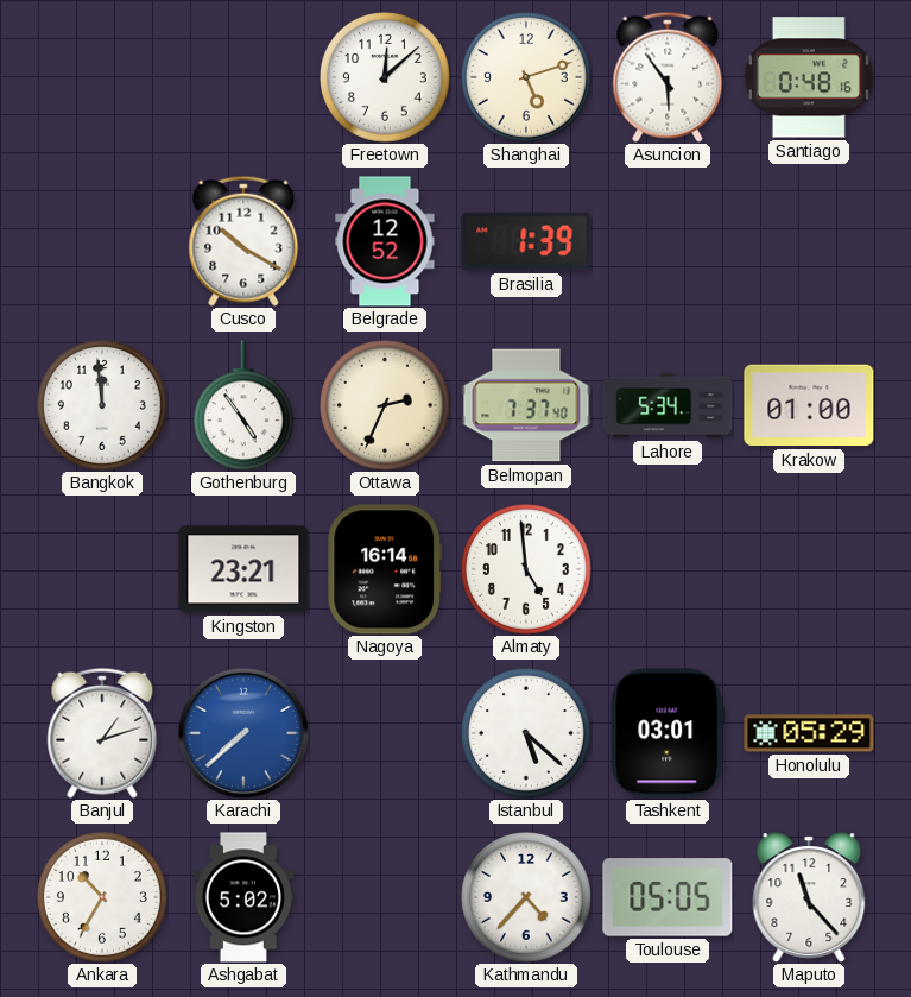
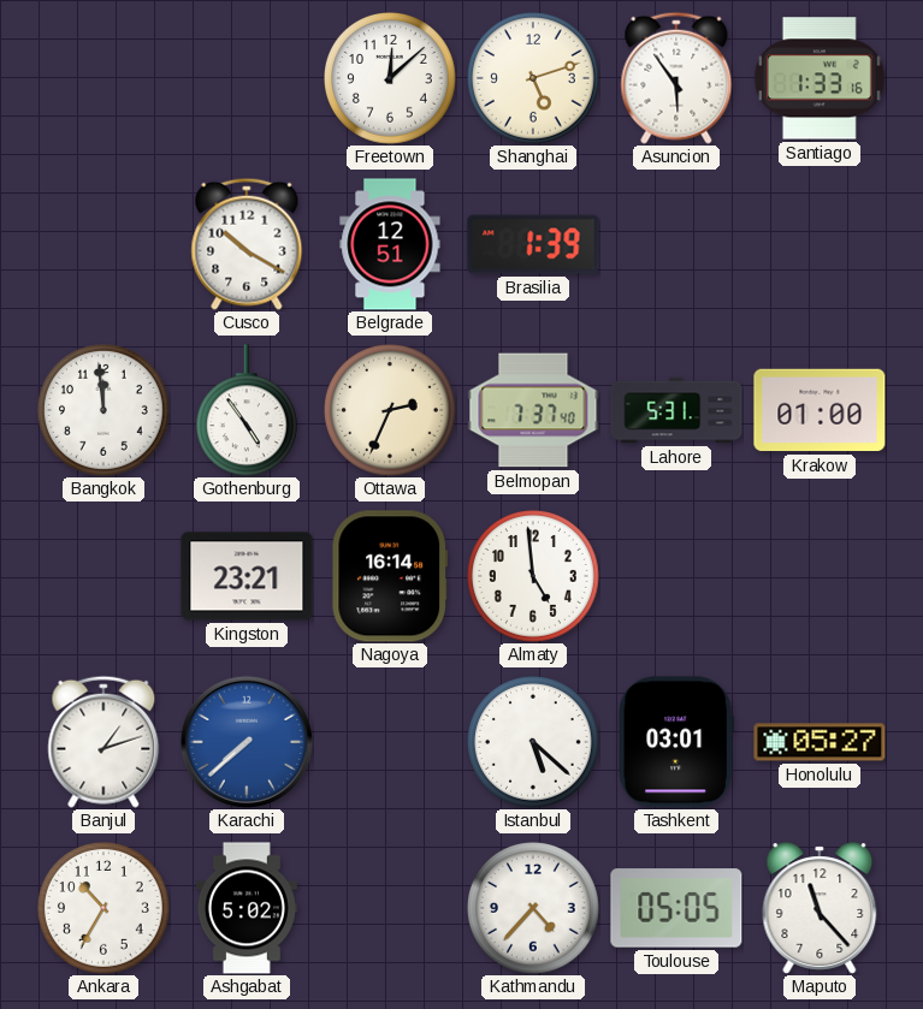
Santiago: 0:48 -> 1:33 (820, 78)
Belgrade: 12:52 -> 12:51 (390, 244)
Lahore: 5:34 -> 5:31 (676, 410)
Honolulu: 05:29 -> 05:27 (820, 742)
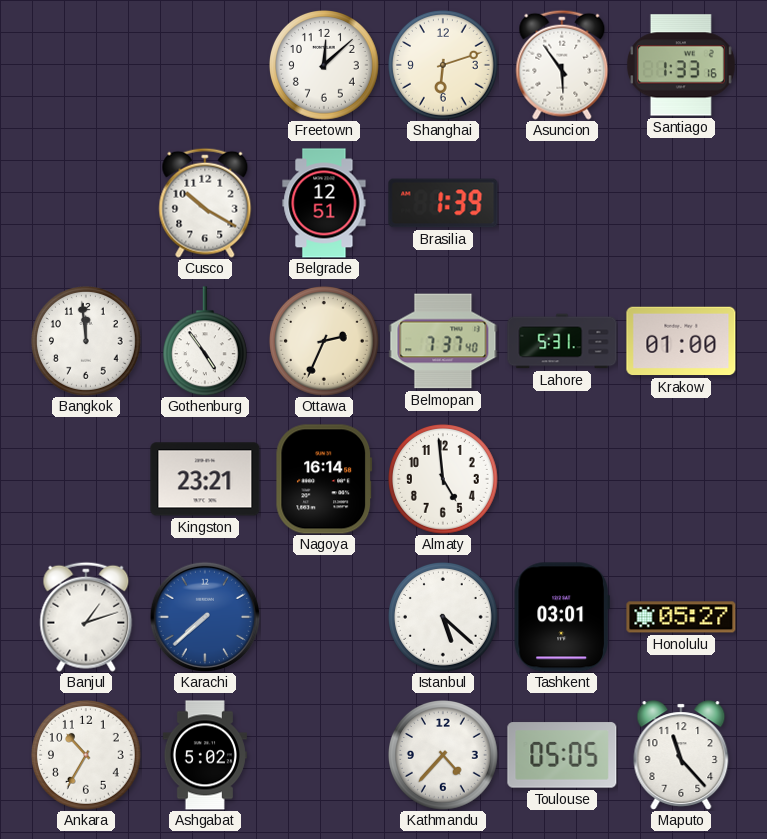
Shanghai: 5:12 -> 6:12 (444, 66)
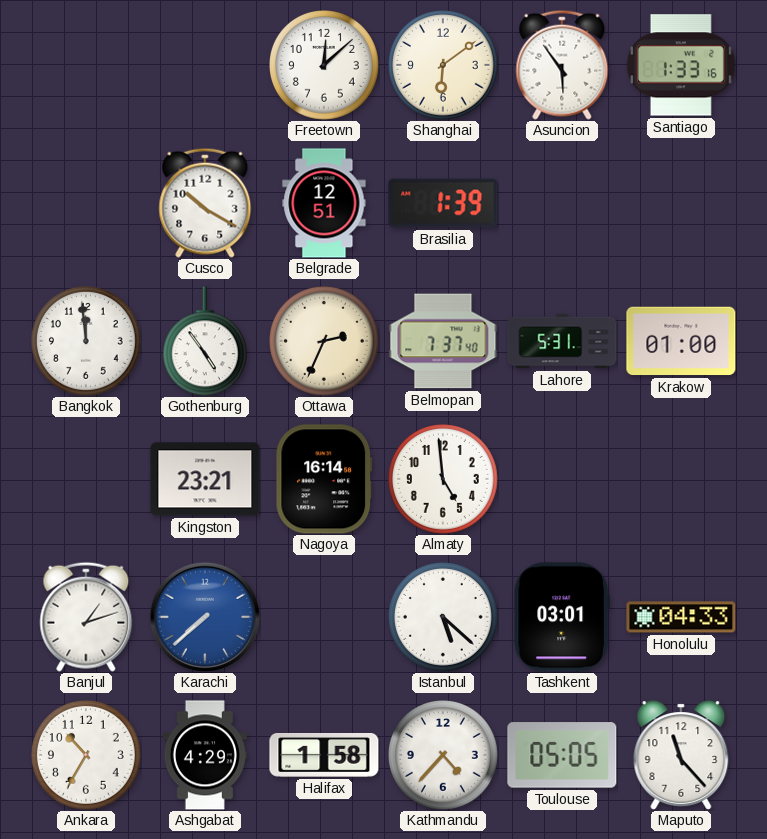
Shanghai: 6:12 -> 6:09 (444, 66)
Honolulu: 05:27 -> 04:33 (681, 617)
Ashgabat: 5:02 -> 4:29 (205, 755)
Halifax: none -> 1:58 (324, 756)
